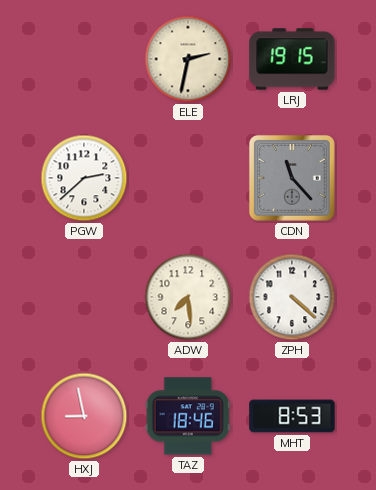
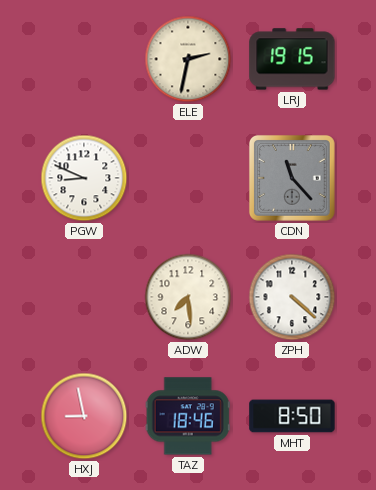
PGW: 2:38 -> 8:49 (84, 178)
MHT: 8:53 -> 8:50 (292, 416)
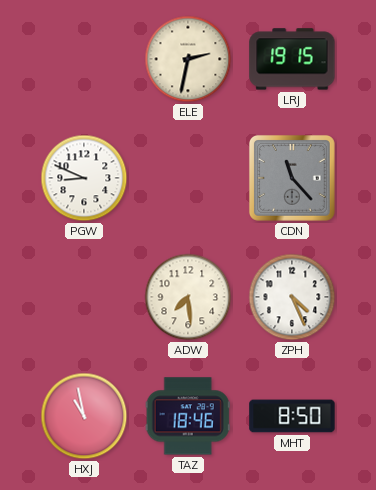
ZPH: 4:22 -> 4:26 (292, 297)
HXJ: 8:58 -> 10:58 (84, 416)
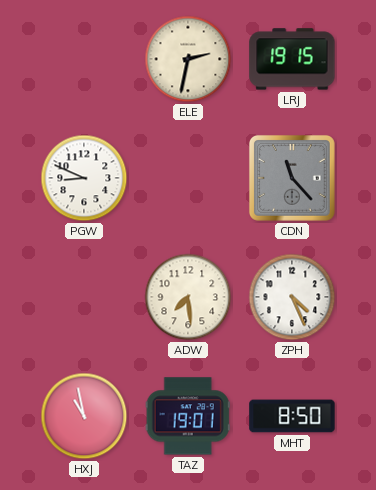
TAZ: 18:46 -> 19:01 (188, 416)
